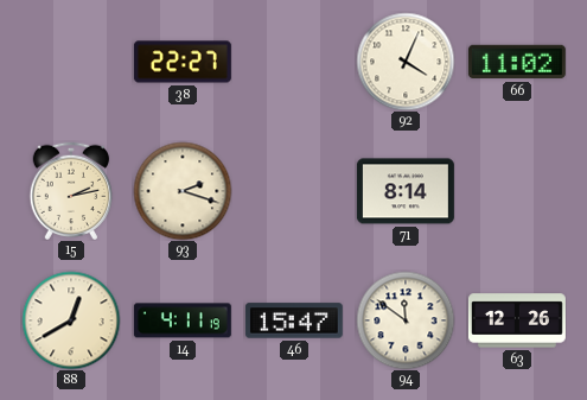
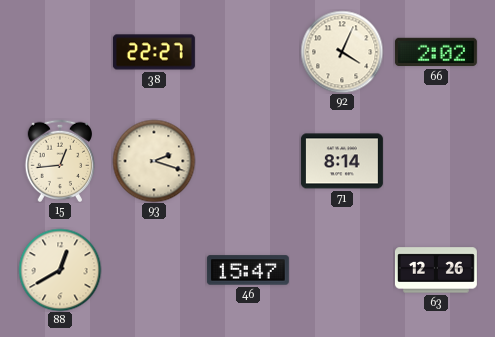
66: 11:02 -> 2:02 (436, 52)
15: 2:13 -> 12:44 (59, 160)
14: 4:11 -> none (183, 320)
94: 11:51 -> none (406, 320)
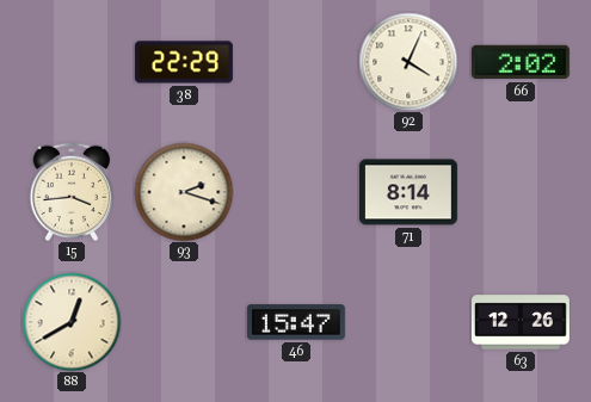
38: 22:27 -> 22:29 (184, 62)
15: 12:44 -> 3:44 (70, 191)
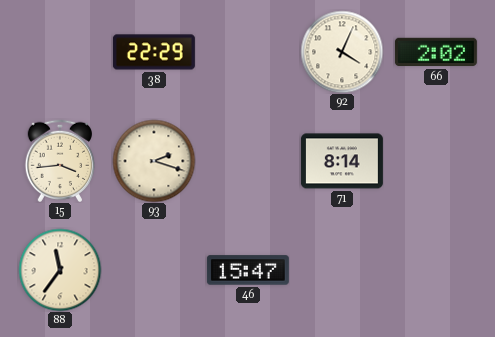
88: 12:40 -> 11:36 (60, 270)
63: 12:26 -> none (521, 322)
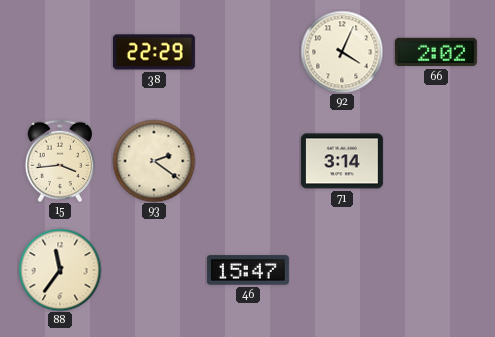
93: 2:18 -> 2:21 (154, 161)
71: 8:14 -> 3:14 (342, 161)
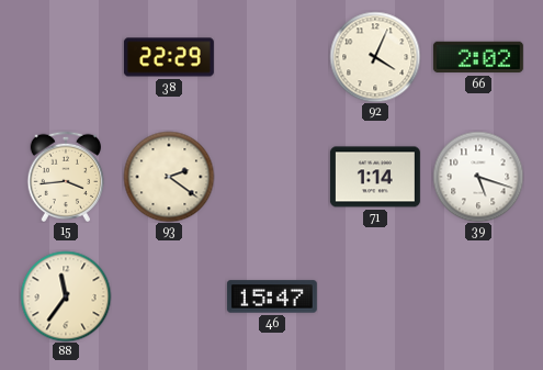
71: 3:14 -> 1:14 (375, 177)
39: none -> 5:18 (478, 177)
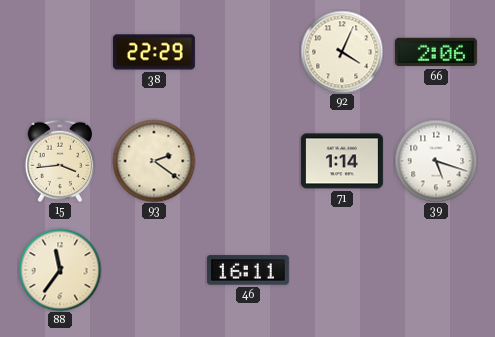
66: 2:02 -> 2:06 (436, 52)
46: 15:47 -> 16:11 (248, 270)
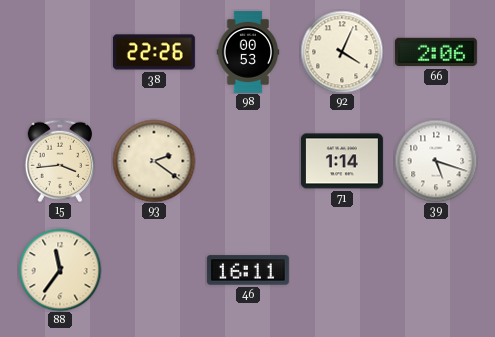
38: 22:29 -> 22:26 (154, 52)
98: none -> 00:53 (248, 52)
